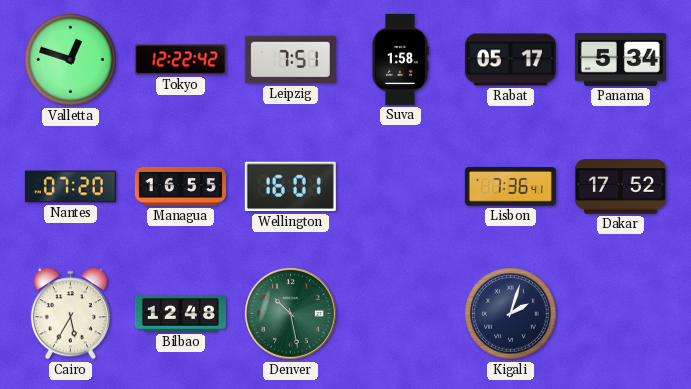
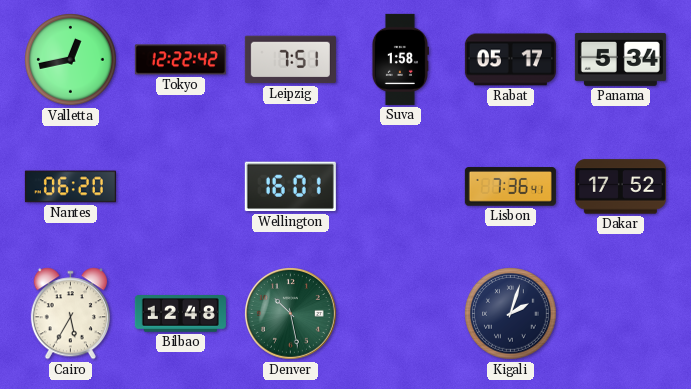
Valletta: 12:48 -> 12:43 (71, 60)
Nantes: 07:20 -> 06:20 (70, 187)
Managua: 16:55 -> none (180, 186)
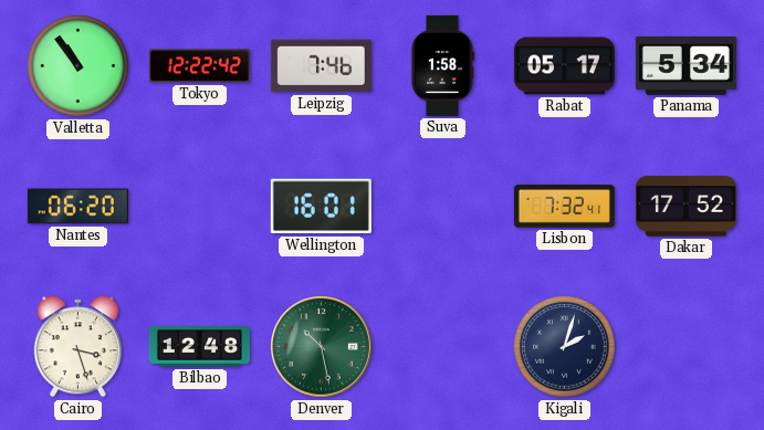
Valletta: 12:43 -> 10:54 (79, 66)
Leipzig: 7:51 -> 7:46 (321, 66)
Lisbon: 7:36 -> 7:32 (564, 207)
Cairo: 5:35 -> 3:27 (77, 347)
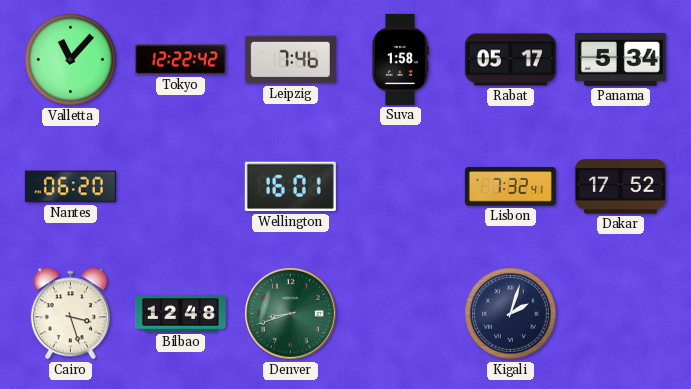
Valletta: 10:54 -> 11:07 (71, 60)
Denver: 10:28 -> 8:42 (291, 314)
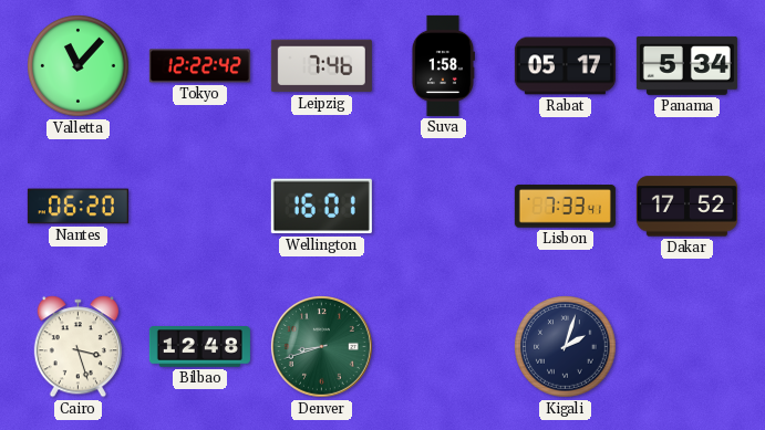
Lisbon: 7:32 -> 7:33 (565, 207)
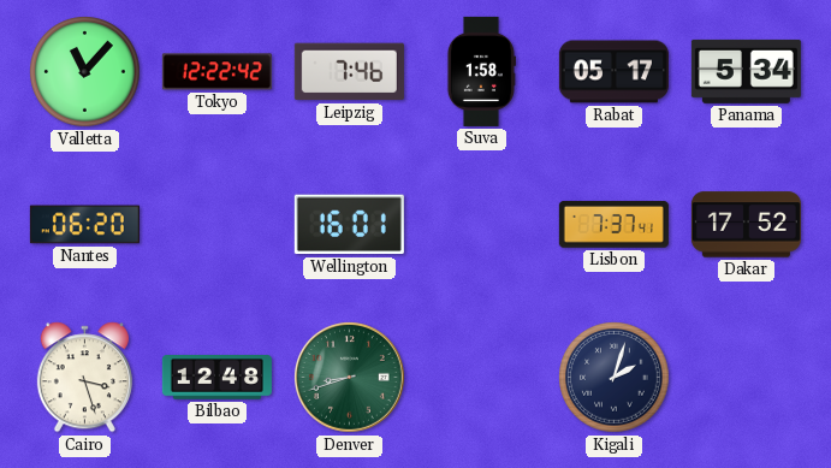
Lisbon: 7:33 -> 7:37 (613, 225)
